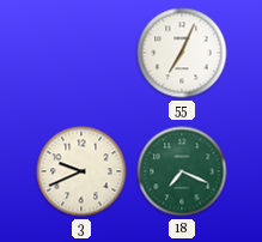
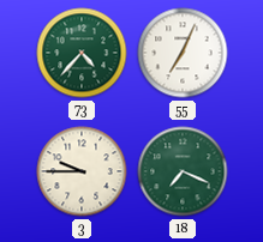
73: none -> 4:37 (82, 53)
3: 9:41 -> 9:45 (82, 171)
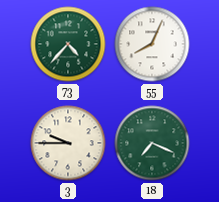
55: 7:04 -> 8:04 (152, 44)
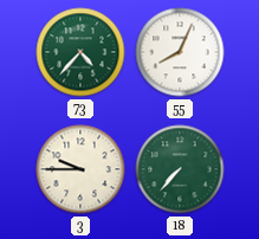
18: 7:19 -> 7:37 (180, 169)
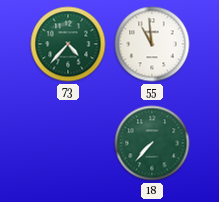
55: 8:04 -> 10:59 (152, 44)
3: 9:45 -> none (80, 169)
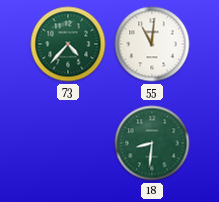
55: 10:59 -> 11:01 (152, 44)
18: 7:37 -> 8:31 (152, 143)
